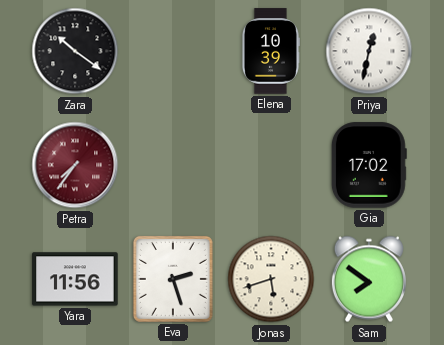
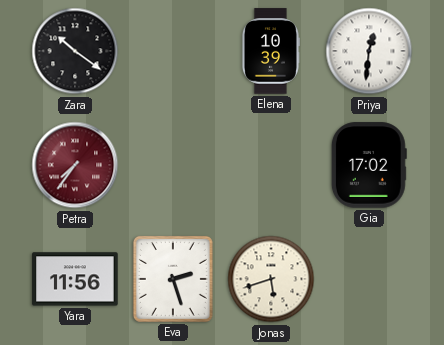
Priya: 12:32 -> 12:31 (369, 51)
Sam: 7:51 -> none (369, 279)
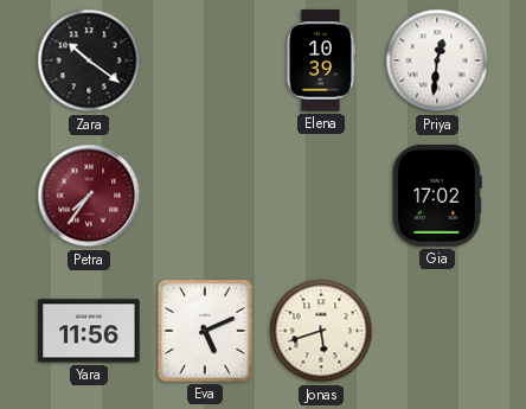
Eva: 2:27 -> 5:11 (205, 331)
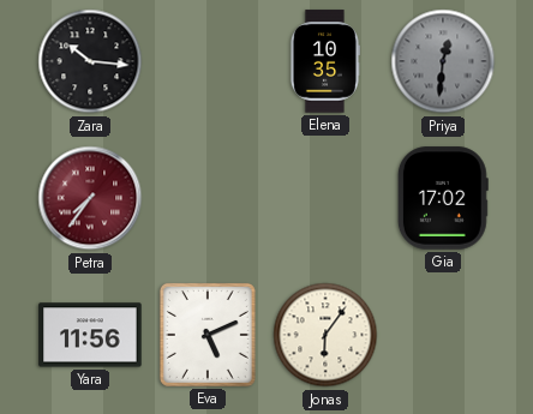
Zara: 10:21 -> 10:16 (90, 61)
Elena: 10:39 -> 10:35 (324, 61)
Priya dial: white -> grey (443, 61)
Jonas: 5:42 -> 6:06 (325, 335)
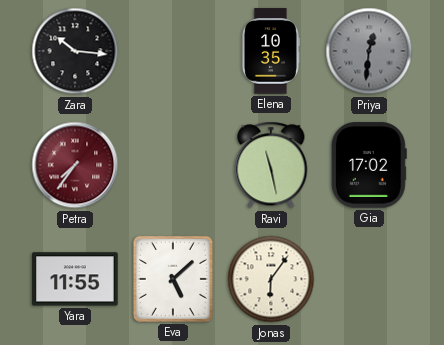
Ravi: none -> 11:28 (271, 165)
Yara: 11:56 -> 11:55 (75, 279)
Eva: 5:11 -> 5:08 (173, 279)
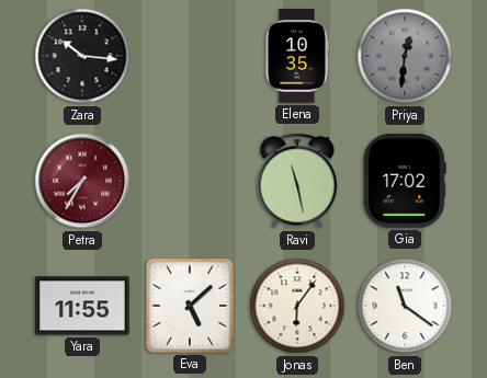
Petra: 7:36 -> 7:35 (82, 181)
Ben: none -> 11:21 (405, 306)
